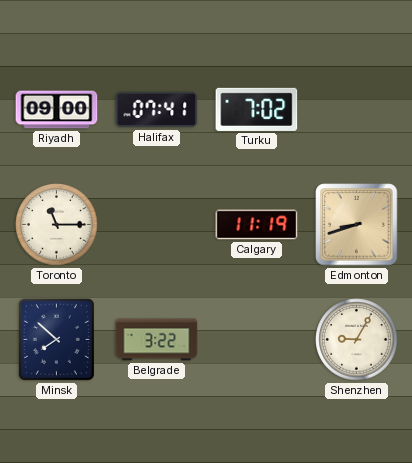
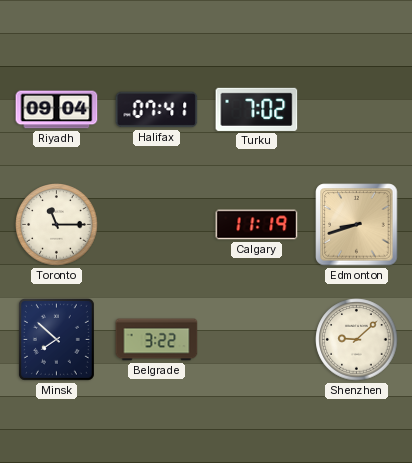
Riyadh: 09:00 -> 09:04 (57, 110)
Shenzhen: 9:05 -> 9:08 (357, 340)
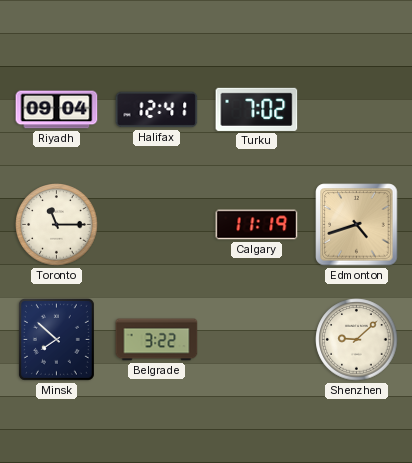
Halifax: 07:41 -> 12:41 (157, 110)
Edmonton: 8:42 -> 4:42 (357, 225)
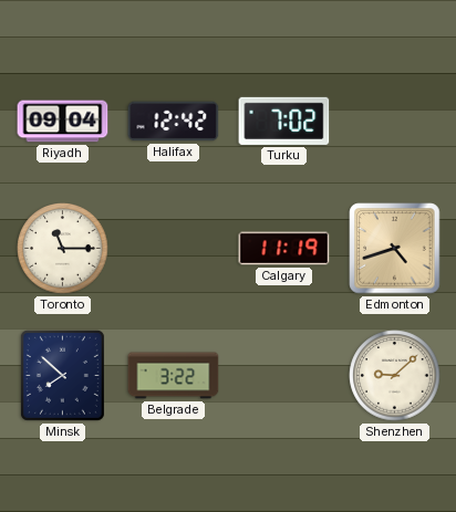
Halifax: 12:41 -> 12:42 (174, 122)
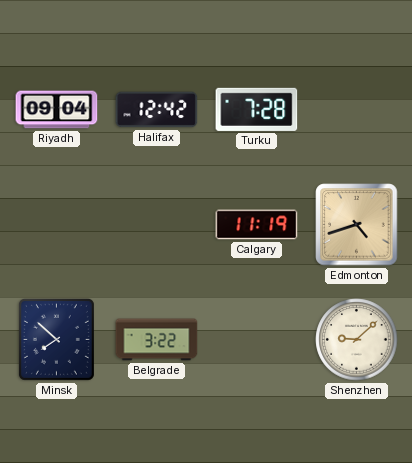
Turku: 7:02 -> 7:28 (257, 109)
Toronto: 11:15 -> none (63, 249)
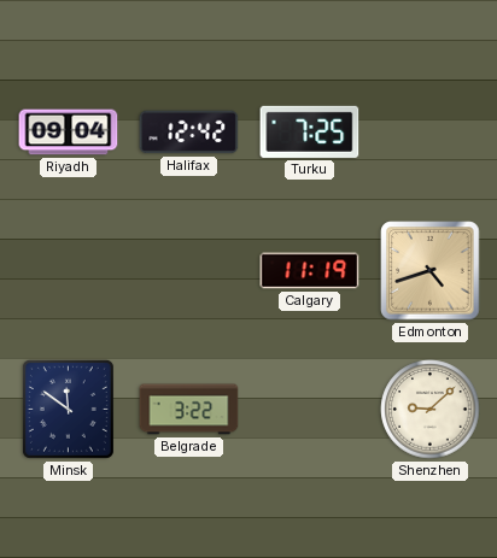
Turku: 7:28 -> 7:25 (310, 131)
Minsk: 7:52 -> 11:51 (68, 409)
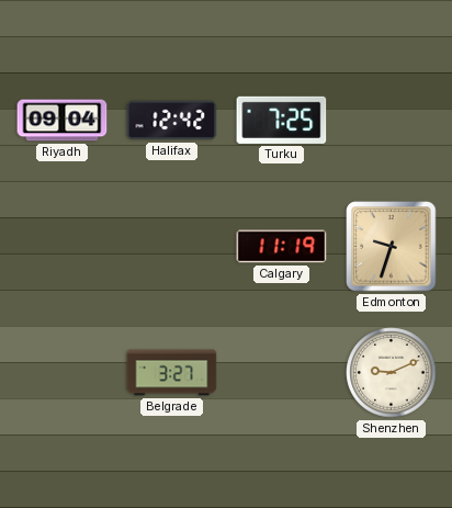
Edmonton: 4:42 -> 9:33 (392, 247)
Minsk: 11:51 -> none (68, 409)
Belgrade: 3:22 -> 3:27 (172, 373)
Shenzhen: 9:08 -> 9:11 (392, 373)
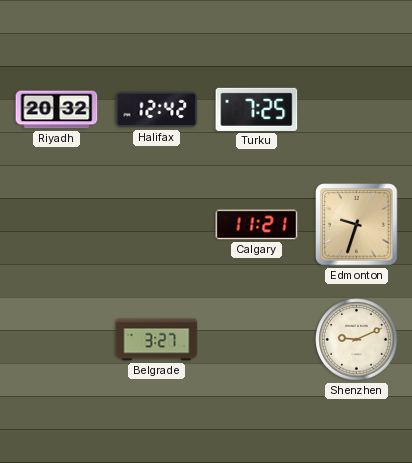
Riyadh: 09:04 -> 20:32 (57, 110)
Calgary: 11:19 -> 11:21 (257, 225)
